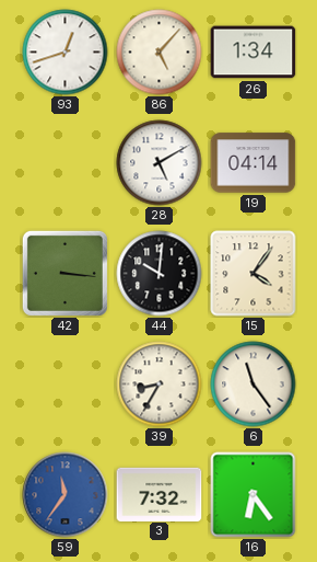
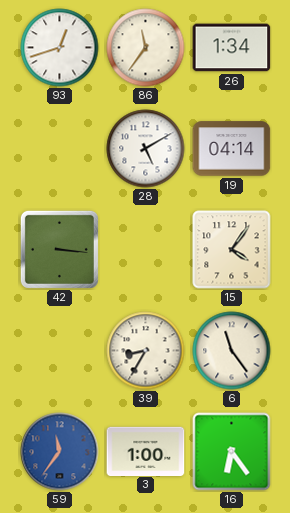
86: 5:07 -> 11:36 (146, 48)
44: 10:01 -> none (160, 274)
3: 7:32 -> 1:00 (146, 451)
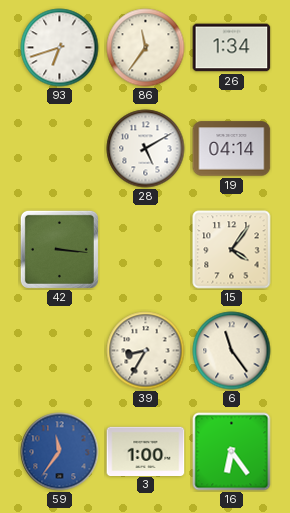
93: 12:42 -> 6:42 (60, 48)
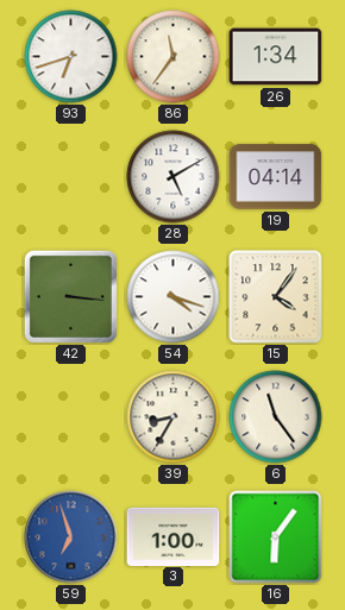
54: none -> 4:18 (174, 297)
59: 11:36 -> 6:57 (71, 537)
16: 6:24 -> 6:06 (276, 537)
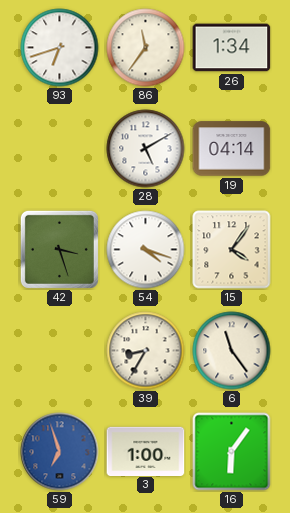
42: 3:16 -> 3:27 (59, 249)
